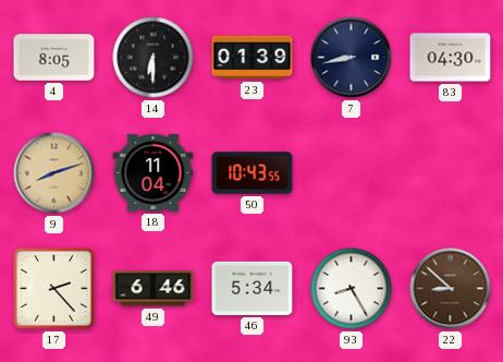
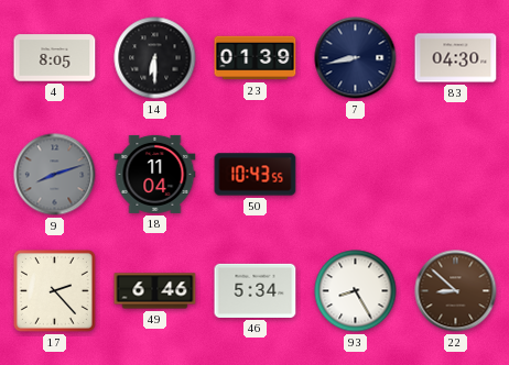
9 dial: champagne -> grey (55, 175)
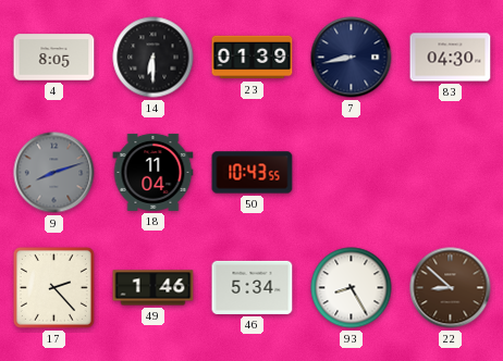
49: 6:46 -> 1:46 (154, 288)
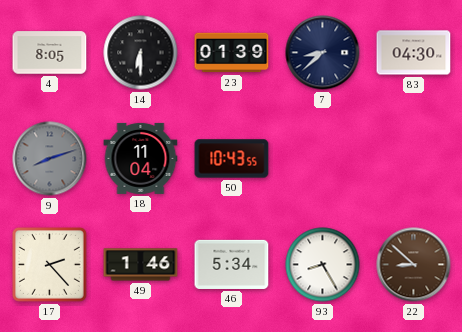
7: 8:43 -> 8:38 (323, 53)
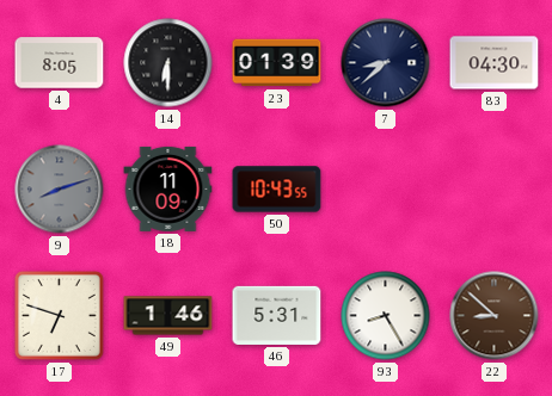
18: 11:04 -> 11:09 (168, 188)
17: 2:23 -> 6:48 (59, 315)
46: 5:34 -> 5:31 (277, 315)
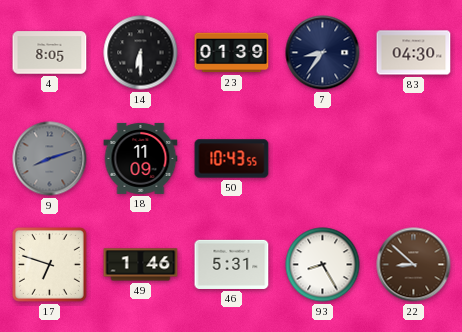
7: 8:38 -> 8:36 (323, 53)
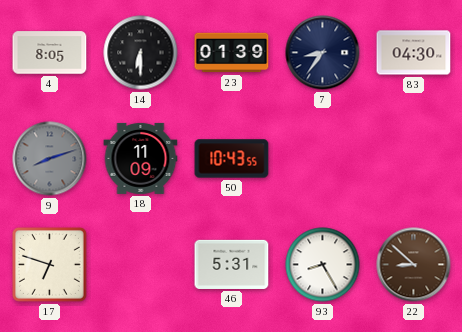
49: 1:46 -> none (141, 265)
